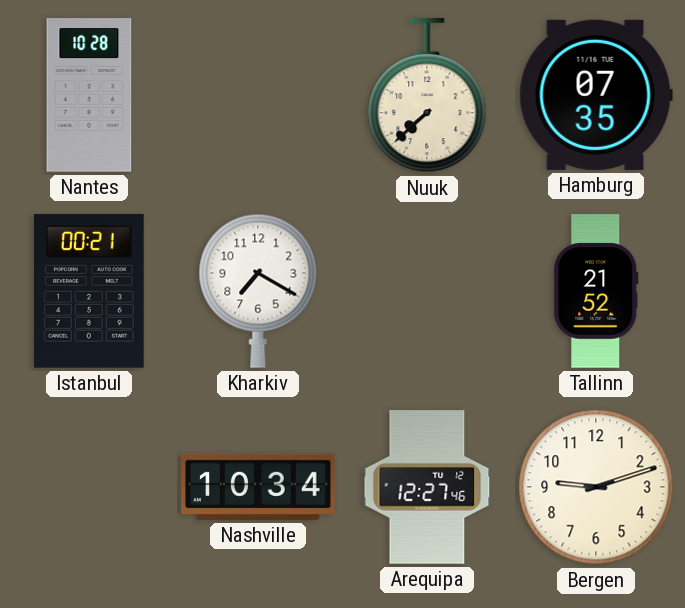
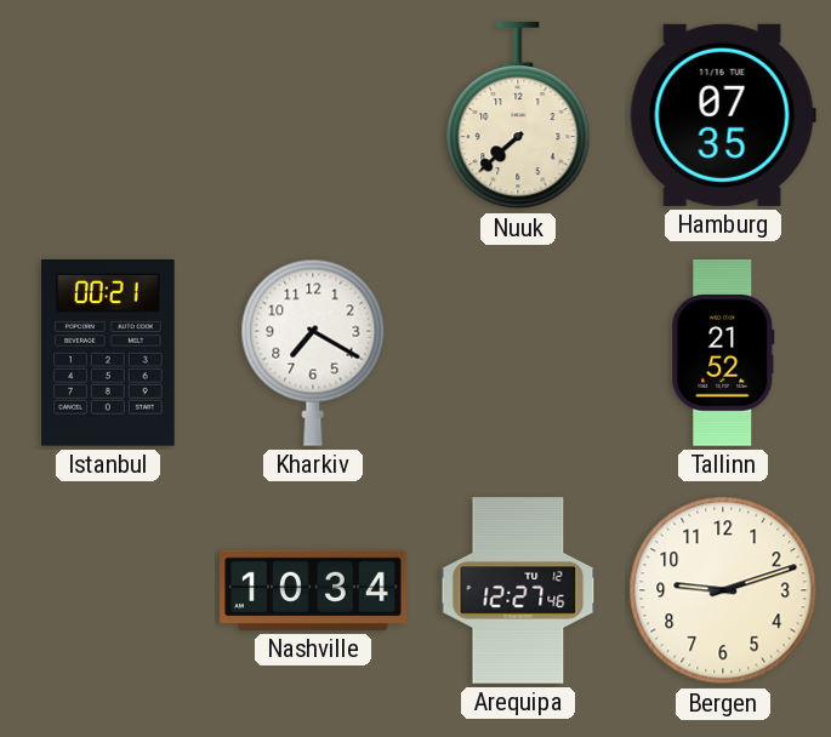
Nantes: 10:28 -> none (89, 95)
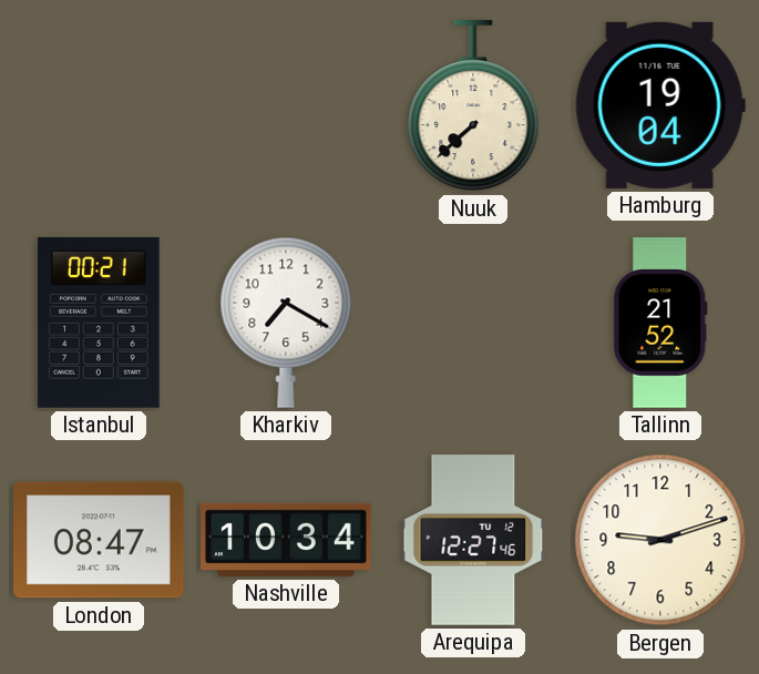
Hamburg: 07:35 -> 19:04 (660, 105)
London: none -> 08:47 (99, 540)
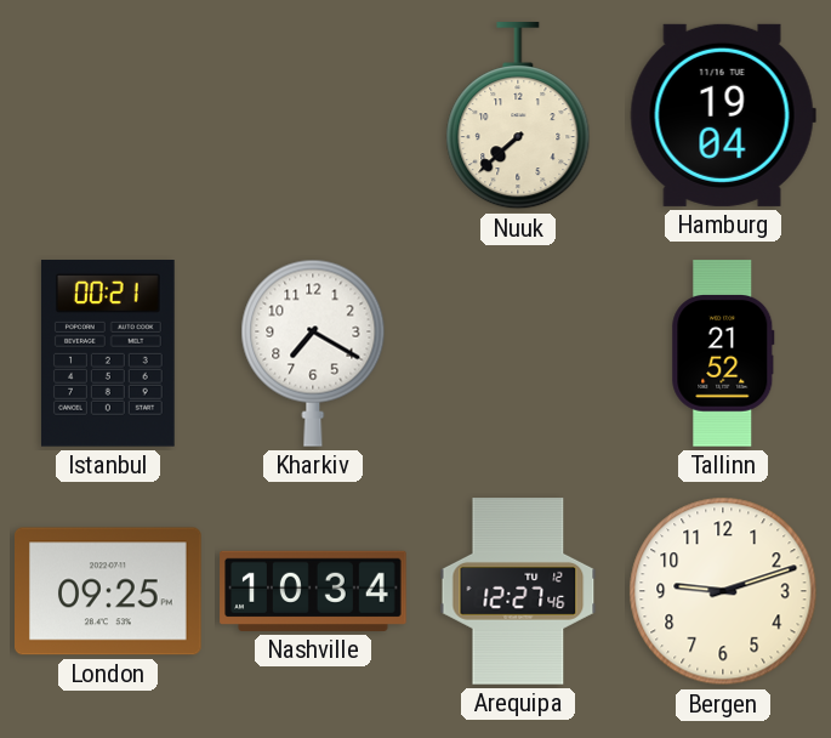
London: 08:47 -> 09:25 (108, 591)
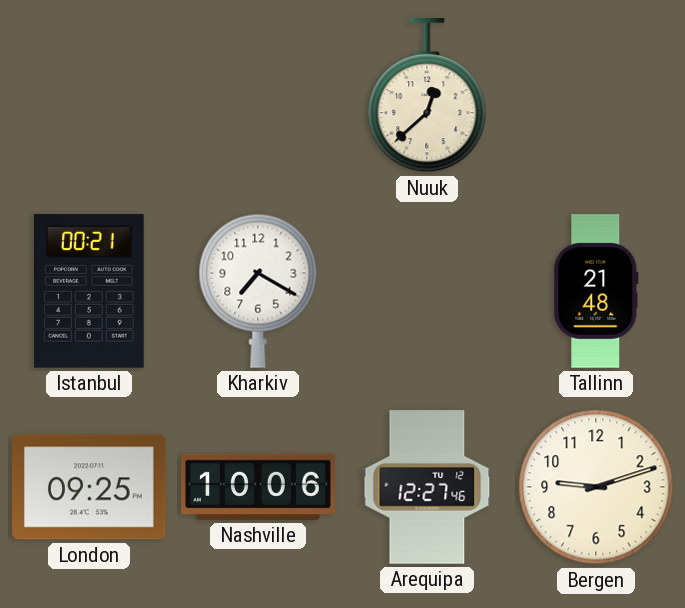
Nuuk: 7:38 -> 12:38 (427, 96)
Hamburg: 19:04 -> none (723, 115)
Tallinn: 21:52 -> 21:48 (596, 291)
Nashville: 10:34 -> 10:06 (258, 487)
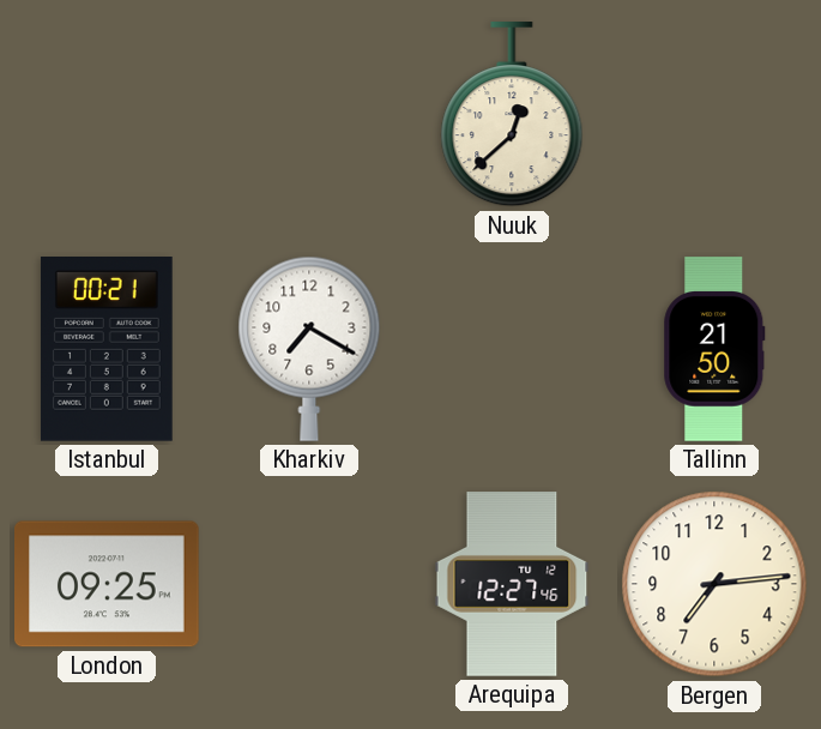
Tallinn: 21:48 -> 21:50 (714, 349)
Nashville: 10:06 -> none (258, 487)
Bergen: 9:12 -> 7:14 (714, 584)
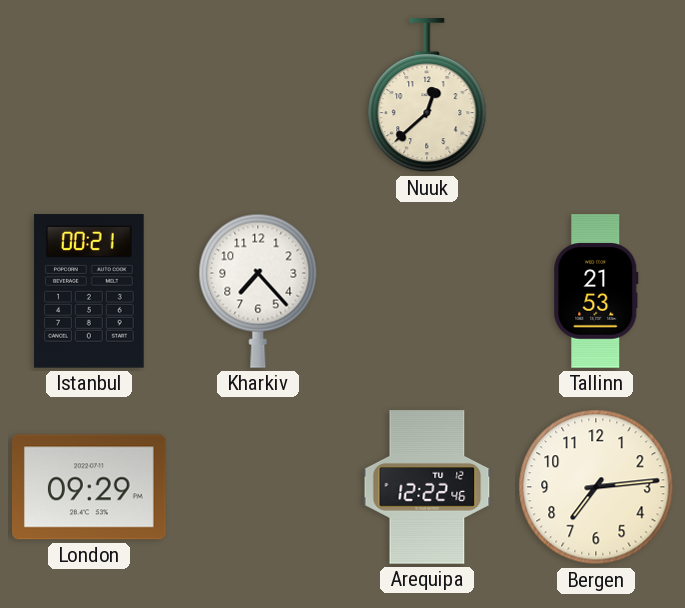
Kharkiv: 7:20 -> 7:23 (258, 291)
Tallinn: 21:50 -> 21:53 (596, 291)
London: 09:25 -> 09:29 (89, 487)
Arequipa: 12:27 -> 12:22 (427, 487)
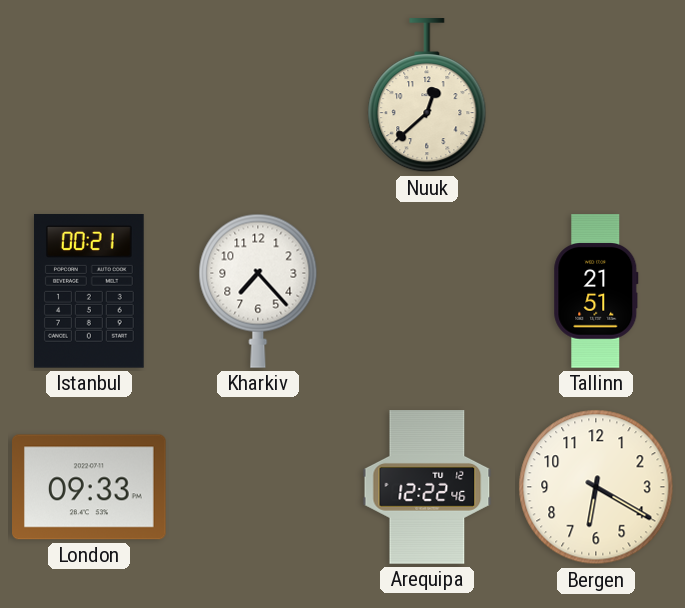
Tallinn: 21:53 -> 21:51 (596, 291)
London: 09:29 -> 09:33 (89, 487)
Bergen: 7:14 -> 6:20 (596, 487)
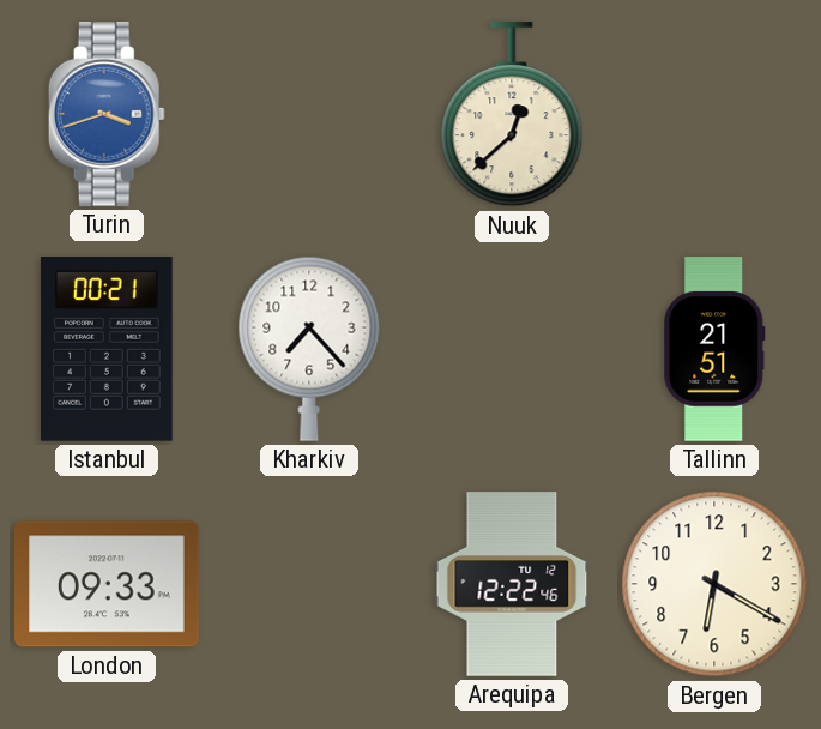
Turin: none -> 3:42 (107, 114)
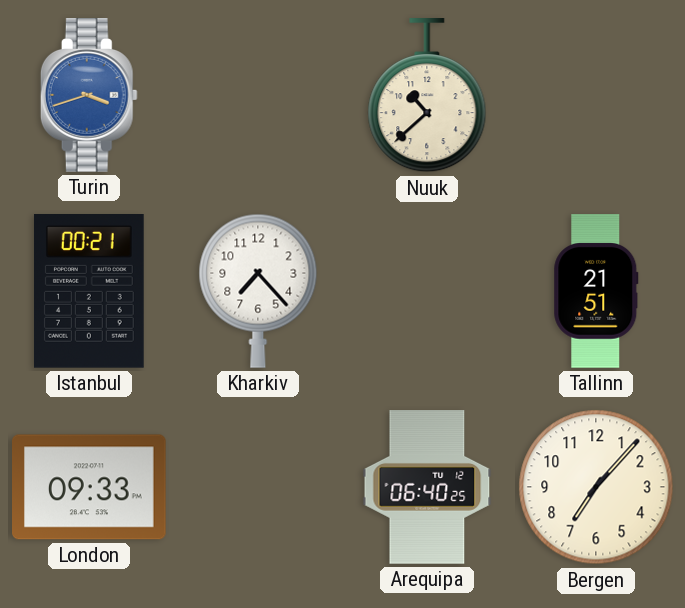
Nuuk: 12:38 -> 10:38 (427, 96)
Arequipa: 12:22 -> 06:40 (427, 487)
Bergen: 6:20 -> 7:07 (596, 487)
